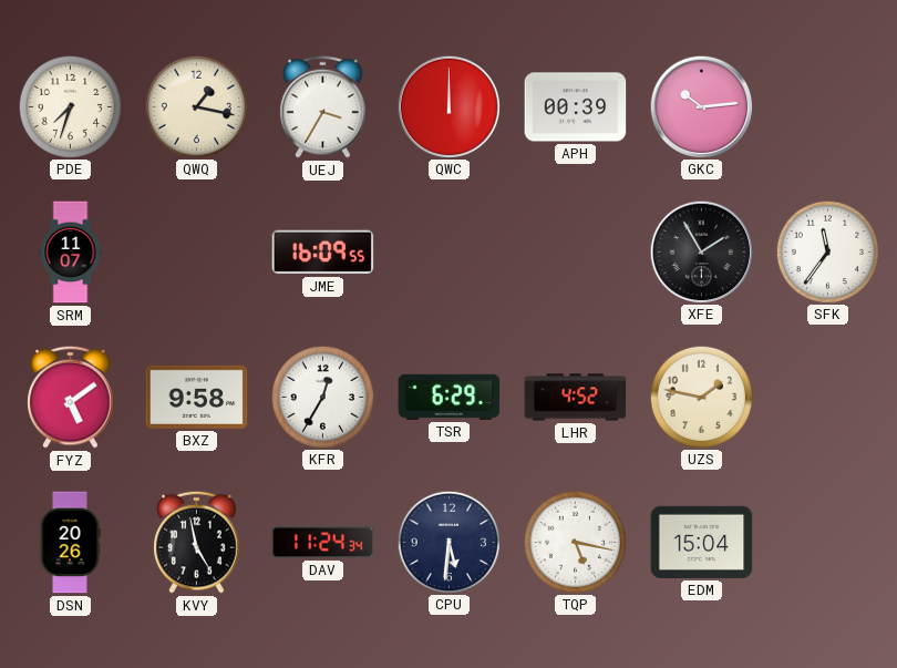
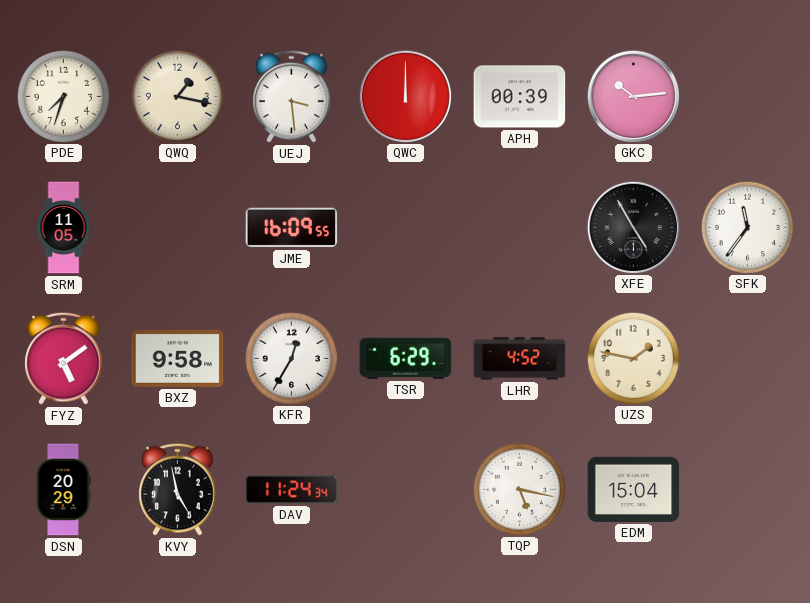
UEJ: 3:35 -> 3:29 (292, 96)
SRM: 11:07 -> 11:05 (64, 228)
XFE: 1:55 -> 4:55 (633, 227)
DSN: 20:26 -> 20:29 (63, 490)
CPU: 5:31 -> none (448, 542)
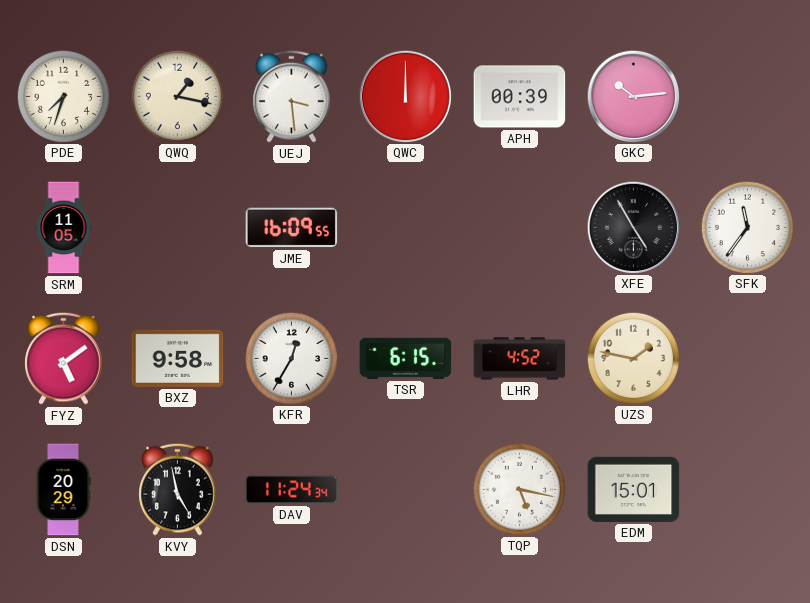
TSR: 6:29 -> 6:15 (406, 358)
EDM: 15:04 -> 15:01 (634, 489)
